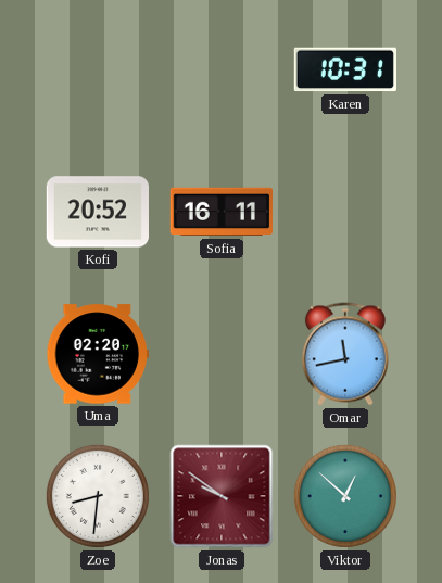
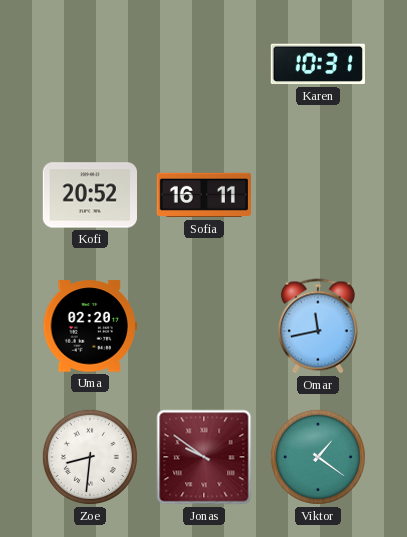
Viktor: 12:52 -> 1:21 (318, 457)
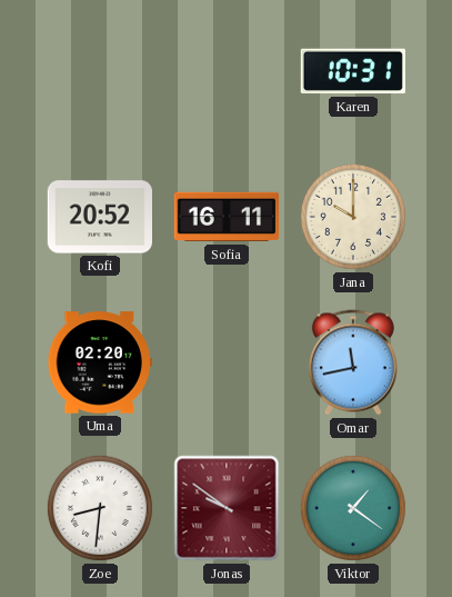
Jana: none -> 10:00 (353, 217)
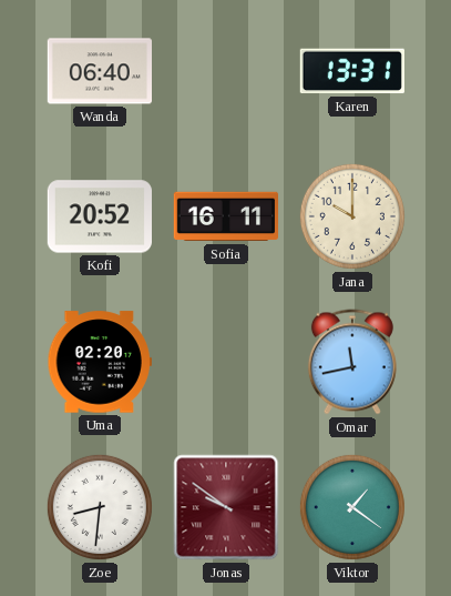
Wanda: none -> 06:40 (99, 71)
Karen: 10:31 -> 13:31 (352, 71)
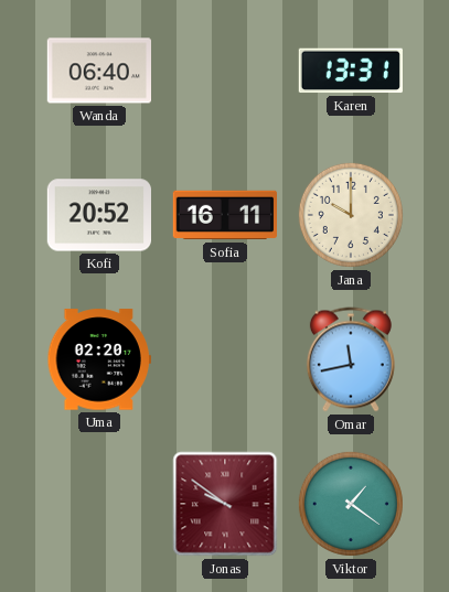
Zoe: 8:31 -> none (100, 507)
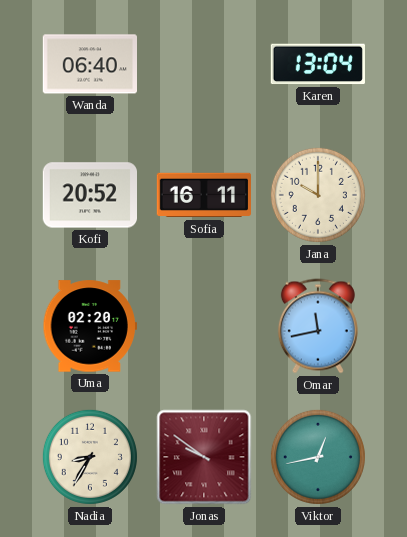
Karen: 13:31 -> 13:04 (318, 64)
Nadia: none -> 8:35 (90, 457)
Viktor: 1:21 -> 12:43 (318, 457)
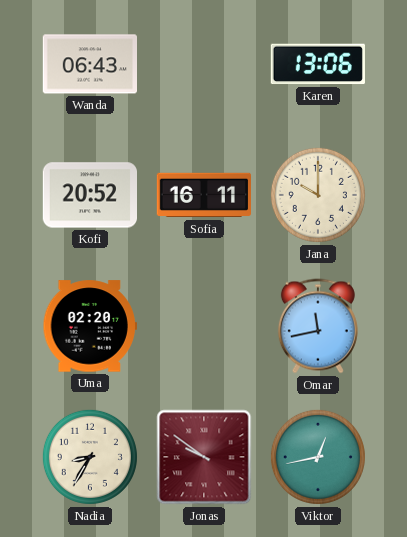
Wanda: 06:40 -> 06:43 (89, 64)
Karen: 13:04 -> 13:06 (318, 64)
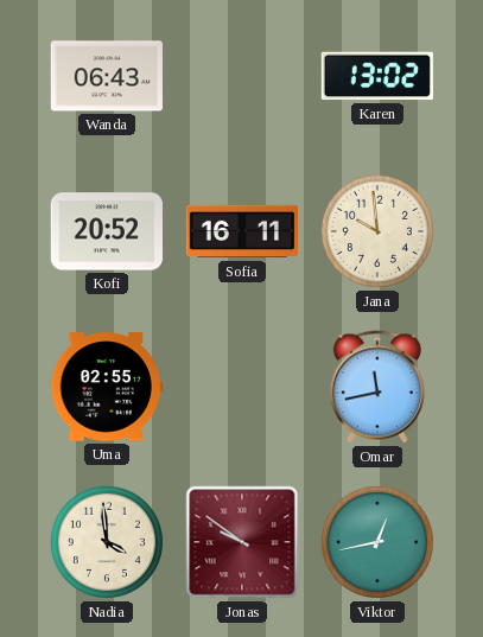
Karen: 13:06 -> 13:02 (377, 76)
Jana: 10:00 -> 9:59 (377, 231)
Uma: 02:20 -> 02:55 (106, 387)
Nadia: 8:35 -> 3:59 (107, 542)
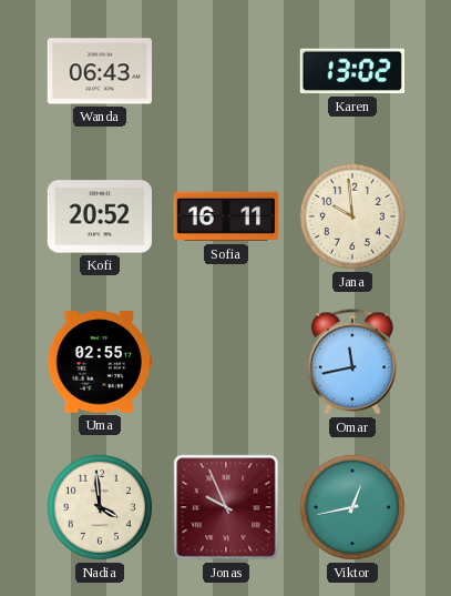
Jonas: 9:51 -> 9:56 (226, 507)
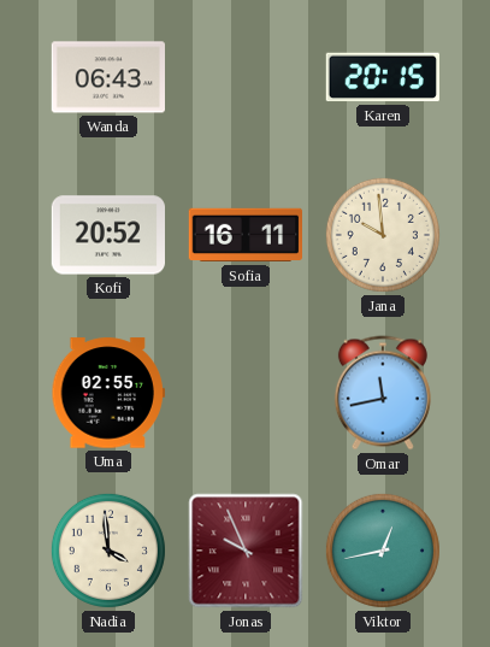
Karen: 13:02 -> 20:15 (383, 77)
